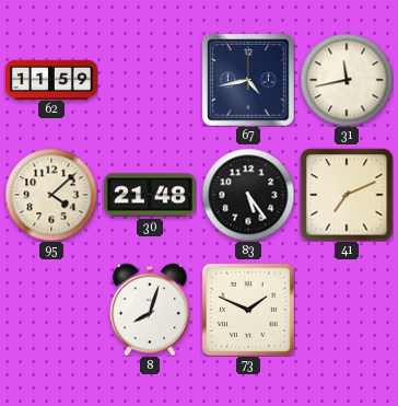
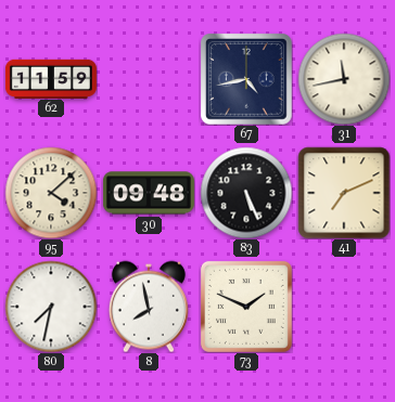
30: 21:48 -> 09:48 (149, 193)
83: 5:24 -> 5:26 (246, 193)
80: none -> 7:32 (51, 307)
8: 8:03 -> 7:58 (149, 307)
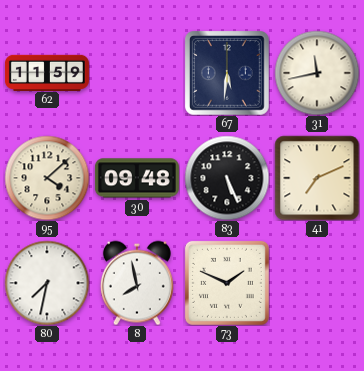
67: 4:43 -> 5:31 (227, 73)
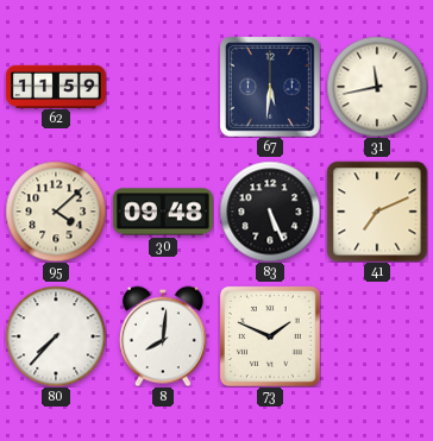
80: 7:32 -> 7:37 (56, 336)
8: 7:58 -> 8:01 (163, 336)
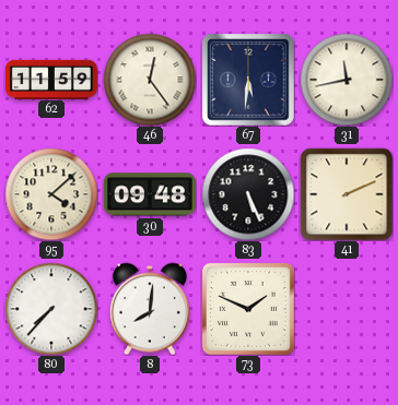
46: none -> 12:24 (150, 80)
41: 7:11 -> 2:11 (347, 194)
